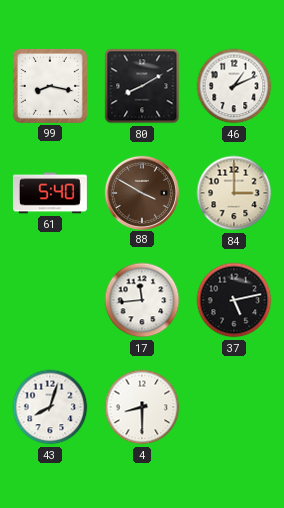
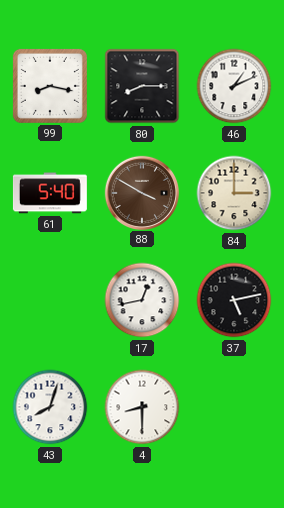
80: 8:10 -> 8:15 (142, 86)
17: 11:44 -> 12:43 (142, 300)
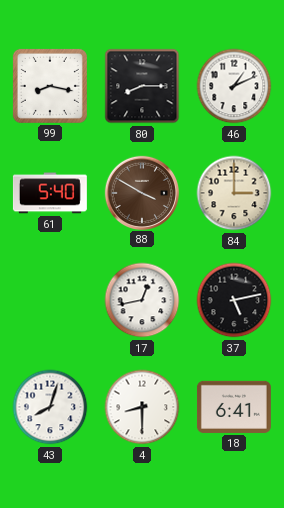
18: none -> 6:41 (234, 407)
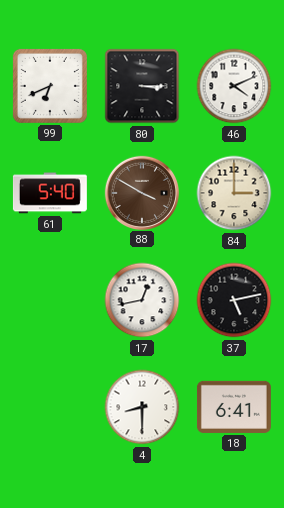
99: 8:17 -> 6:41 (50, 86)
80: 8:15 -> 3:15 (142, 86)
46: 1:11 -> 4:11 (234, 86)
43: 8:03 -> none (50, 407)
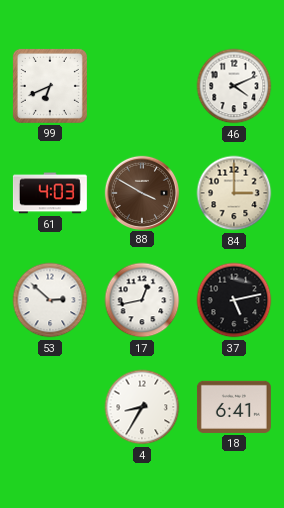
80: 3:15 -> none (142, 86)
61: 5:40 -> 4:03 (50, 193)
53: none -> 2:52 (50, 300)
4: 8:30 -> 8:35 (142, 407)
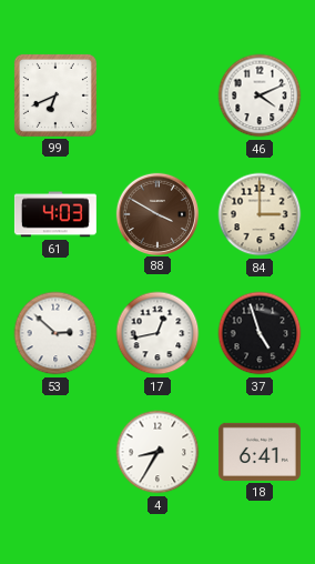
37: 5:13 -> 4:57 (260, 333)
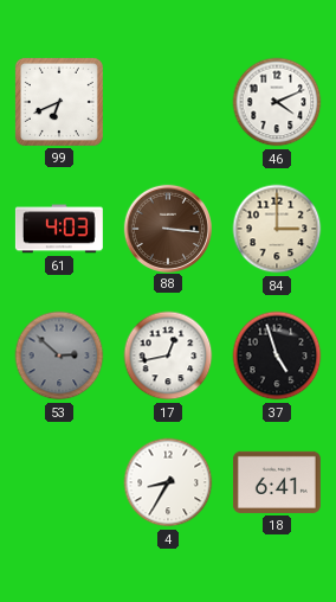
88: 3:50 -> 3:16 (167, 228)
53 dial: white -> grey (59, 356)
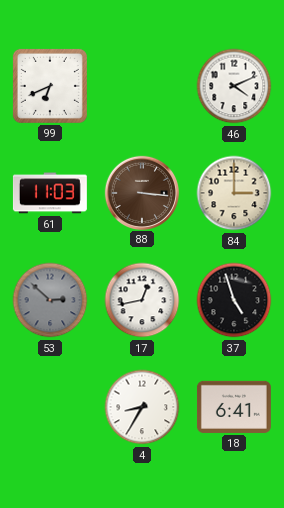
61: 4:03 -> 11:03 (50, 193)
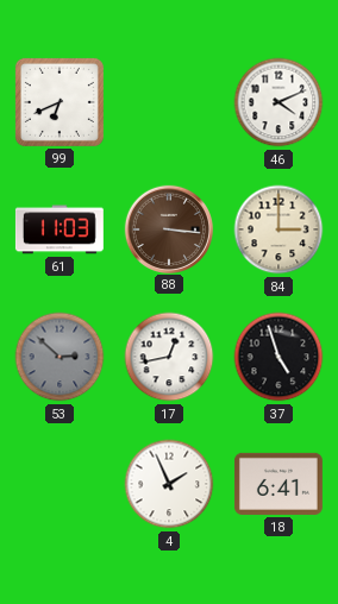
4: 8:35 -> 1:56 (169, 484)
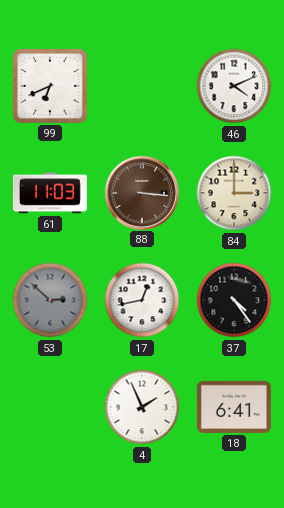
37: 4:57 -> 4:24 (234, 300)
